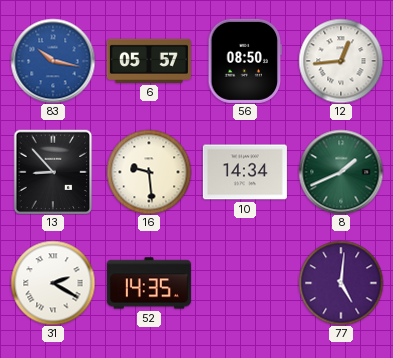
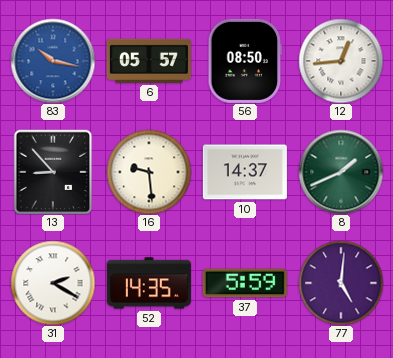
10: 14:34 -> 14:37 (245, 172)
37: none -> 5:59 (245, 283)
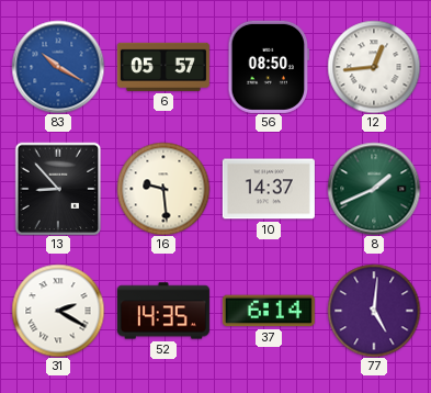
83: 10:17 -> 10:20 (58, 67)
37: 5:59 -> 6:14 (269, 311)
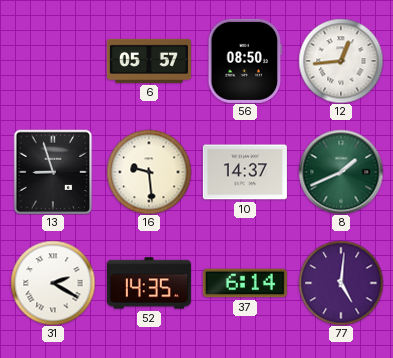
83: 10:20 -> none (58, 67)
13: 8:53 -> 8:57 (53, 172)
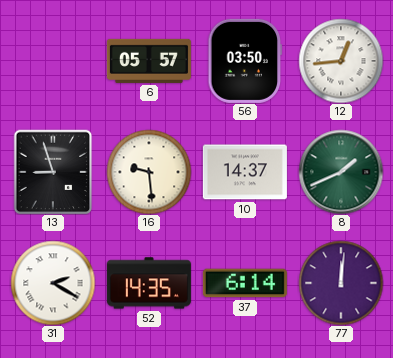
56: 08:50 -> 03:50 (245, 61)
77: 5:01 -> 12:01 (341, 283)
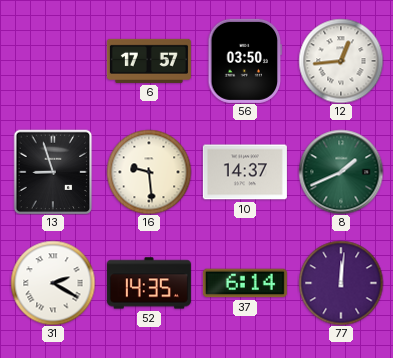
6: 05:57 -> 17:57 (149, 61)
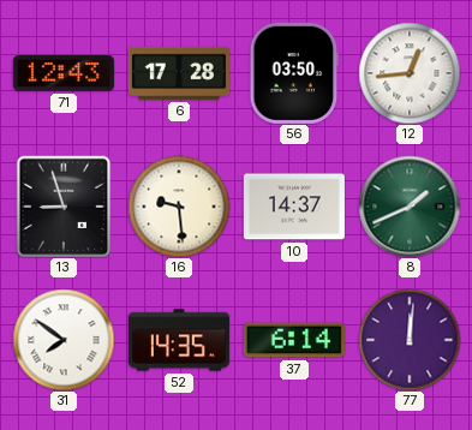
71: none -> 12:43 (64, 74)
6: 17:57 -> 17:28 (179, 73)
31: 2:20 -> 7:51 (64, 340)
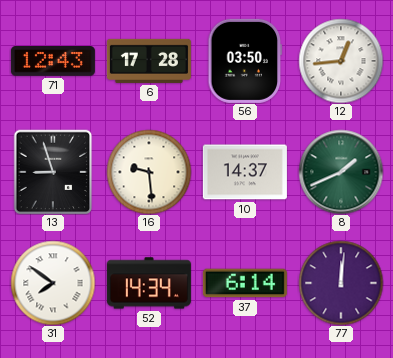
52: 14:35 -> 14:34 (149, 283)
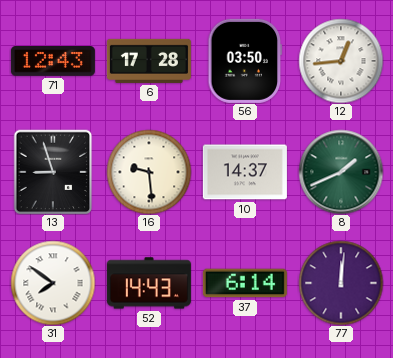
52: 14:34 -> 14:43 (149, 283)
